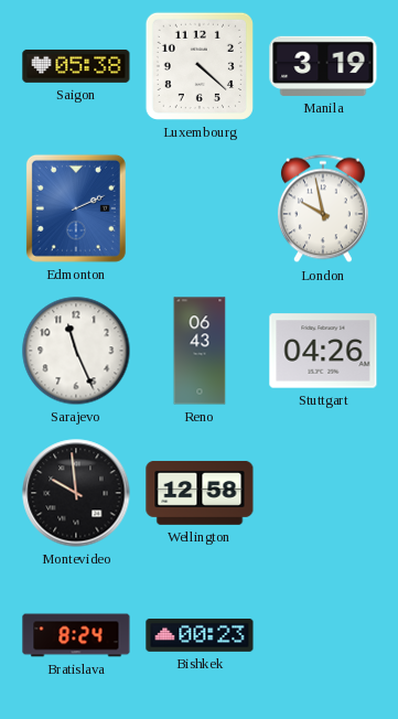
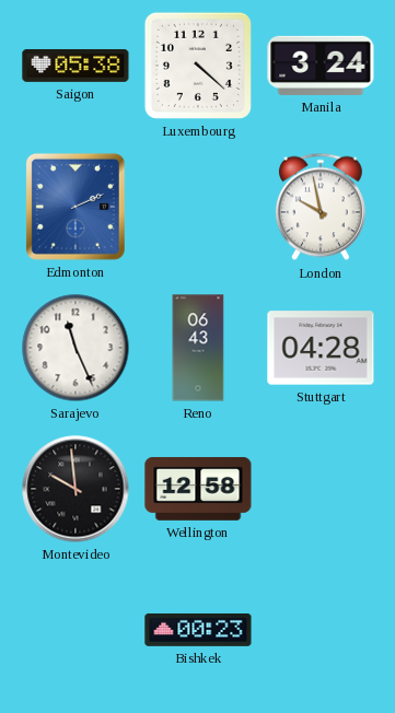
Manila: 3:19 -> 3:24 (321, 66)
Stuttgart: 04:26 -> 04:28 (321, 348)
Bratislava: 8:24 -> none (76, 635)
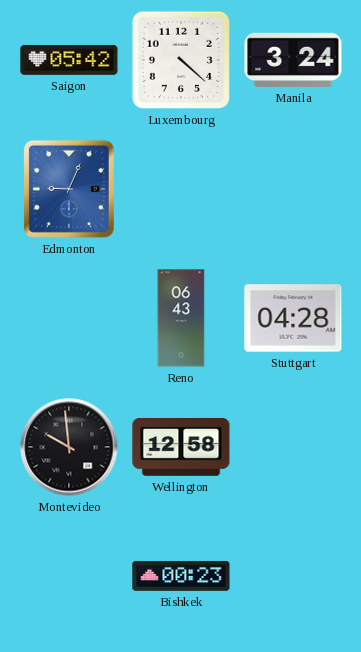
Saigon: 05:38 -> 05:42 (69, 60)
Edmonton: 2:11 -> 9:04 (69, 189)
London: 9:58 -> none (321, 207)
Sarajevo: 11:26 -> none (75, 348)
